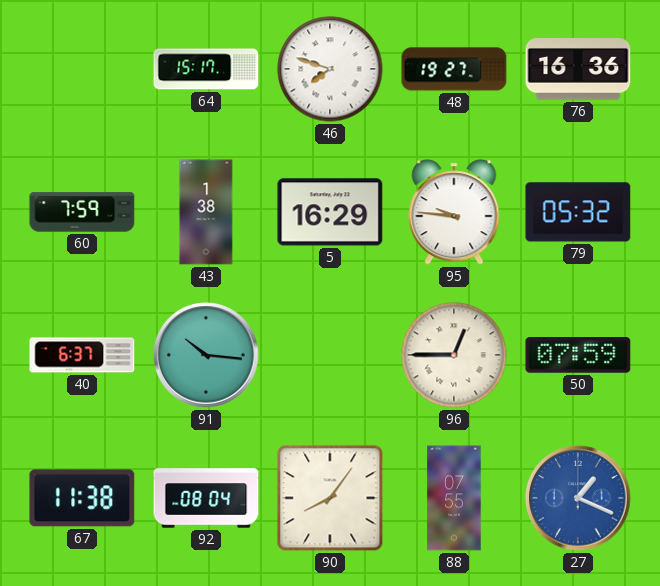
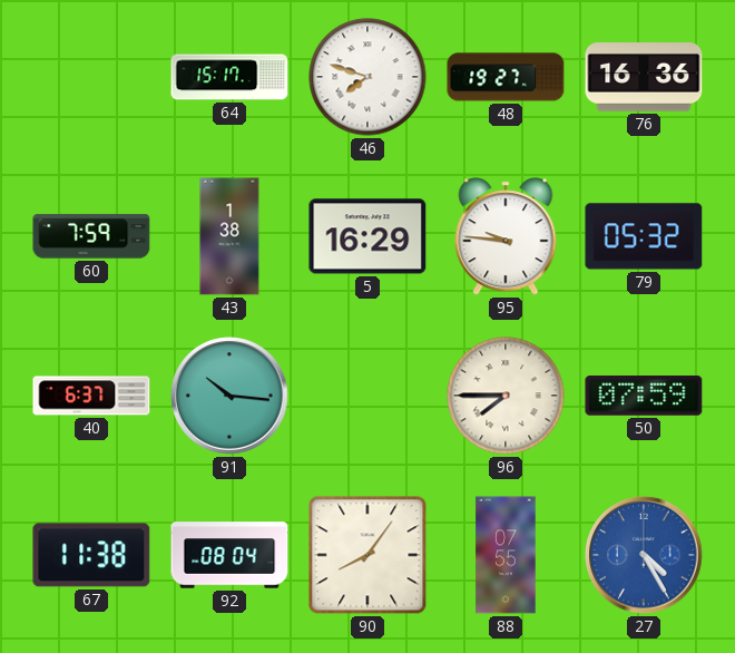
96: 12:45 -> 7:45 (506, 396)
27: 1:19 -> 4:25 (644, 555)
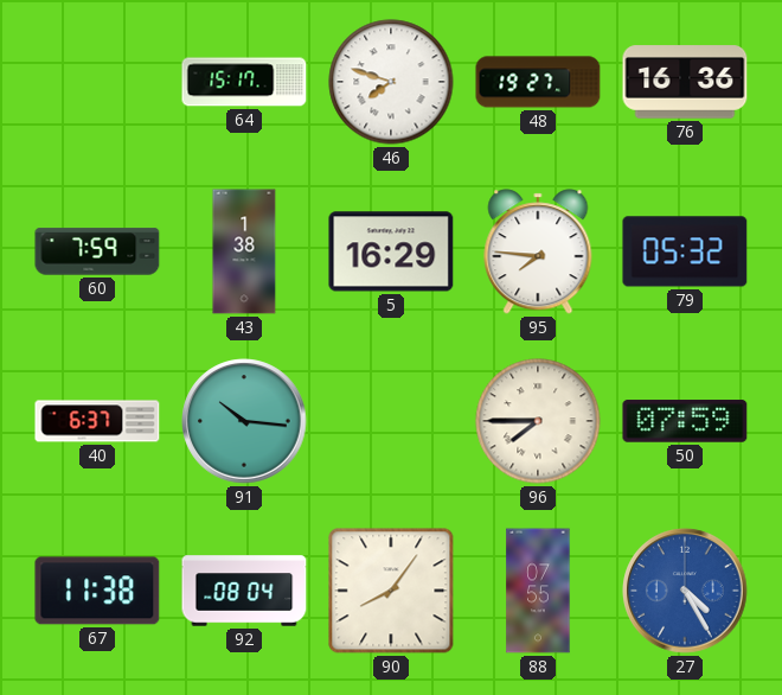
95: 9:46 -> 7:46 (538, 251)
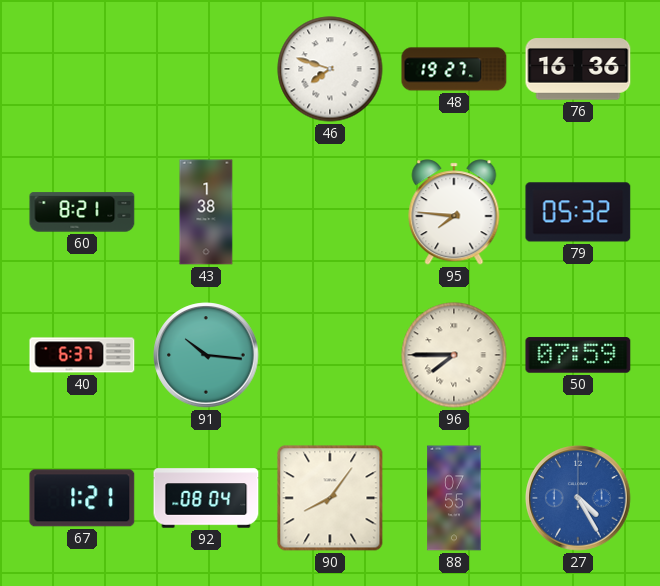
64: 15:17 -> none (244, 82)
60: 7:59 -> 8:21 (82, 212)
5: 16:29 -> none (391, 251)
67: 11:38 -> 1:21 (82, 498)
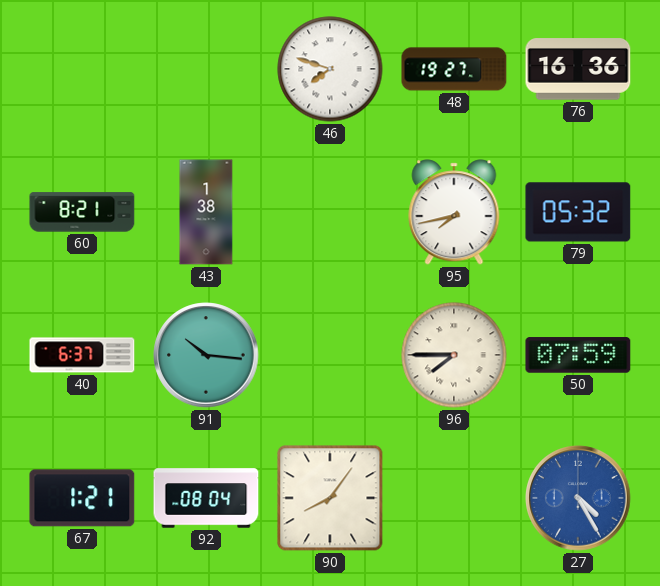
95: 7:46 -> 7:43 (454, 212)
88: 07:55 -> none (454, 498)
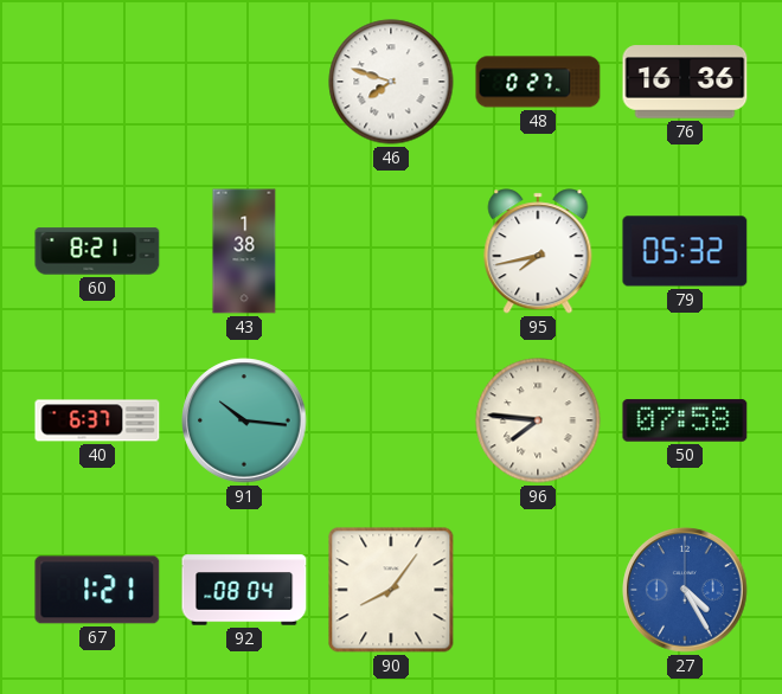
48: 19:27 -> 0:27 (538, 82)
96: 7:45 -> 7:46 (538, 420)
50: 07:59 -> 07:58 (685, 420)
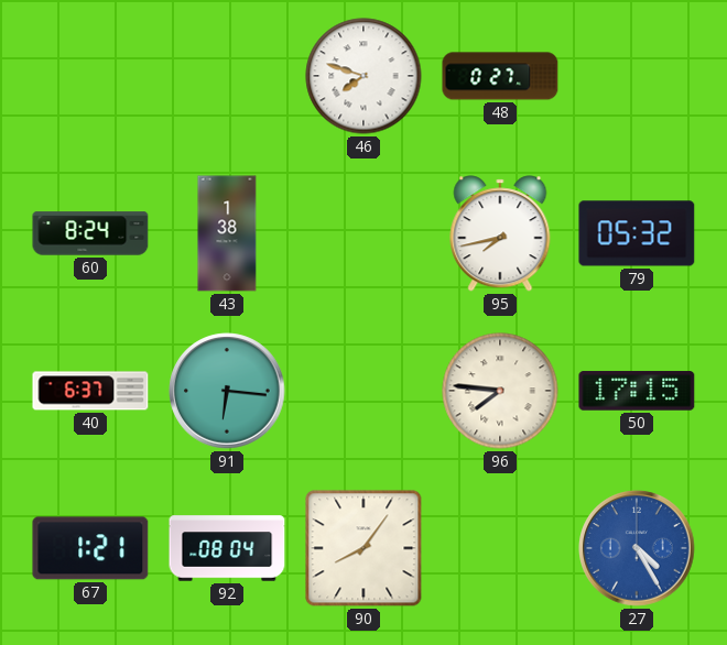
76: 16:36 -> none (685, 82)
60: 8:21 -> 8:24 (90, 233)
91: 10:16 -> 6:16 (227, 391)
50: 07:58 -> 17:15 (637, 391)
